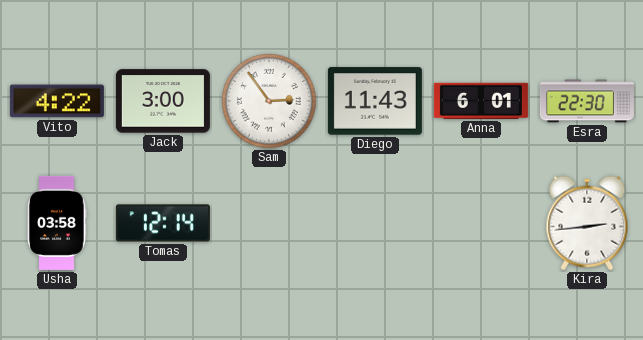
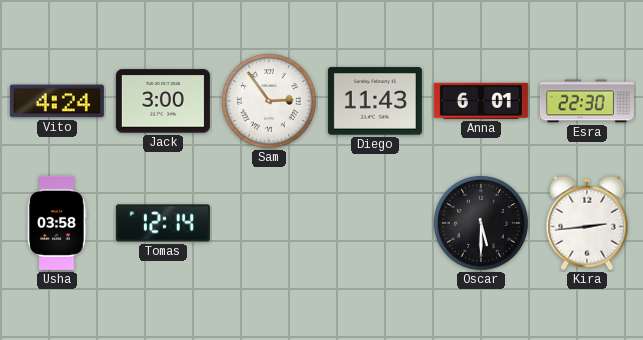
Vito: 4:22 -> 4:24 (57, 101)
Oscar: none -> 5:30 (482, 224)
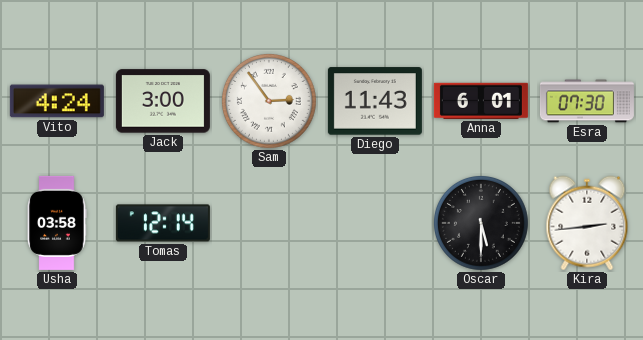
Esra: 22:30 -> 07:30 (587, 101)
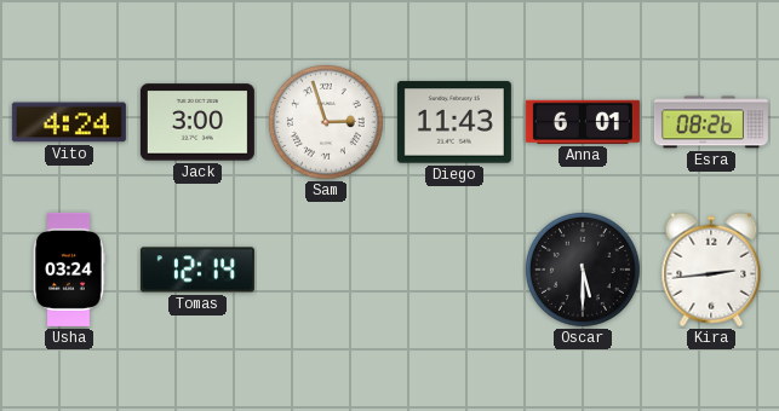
Sam: 2:54 -> 2:57 (327, 123)
Esra: 07:30 -> 08:26 (711, 122)
Usha: 03:58 -> 03:24 (69, 270)
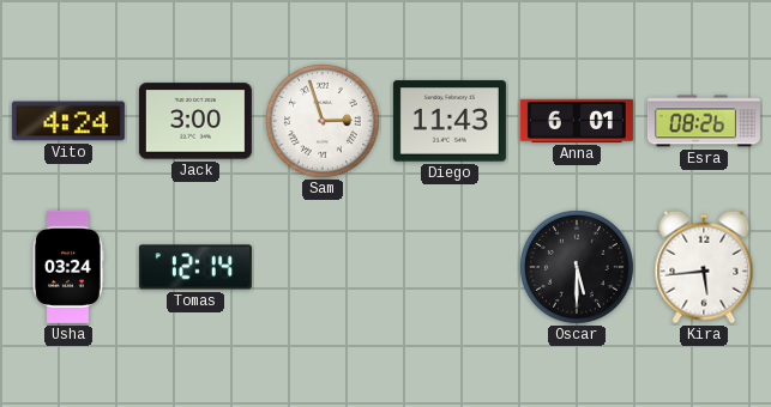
Kira: 2:44 -> 5:44 (704, 267)
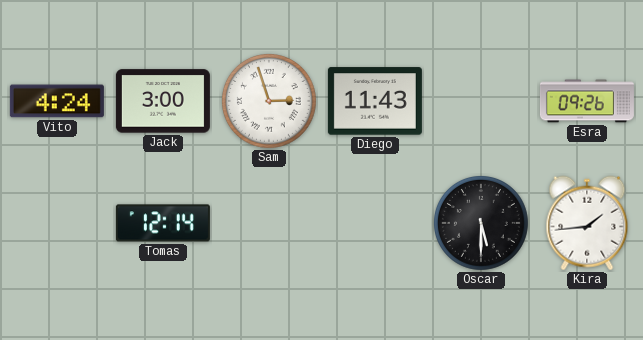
Anna: 6:01 -> none (577, 121)
Esra: 08:26 -> 09:26 (587, 101)
Usha: 03:24 -> none (68, 267)
Kira: 5:44 -> 1:44 (587, 223)
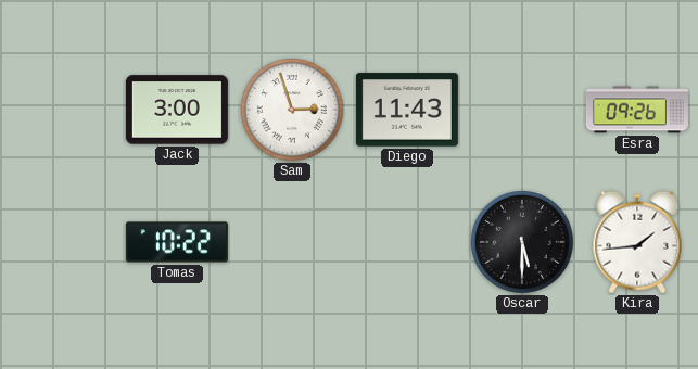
Vito: 4:24 -> none (57, 101)
Tomas: 12:14 -> 10:22 (177, 242)
